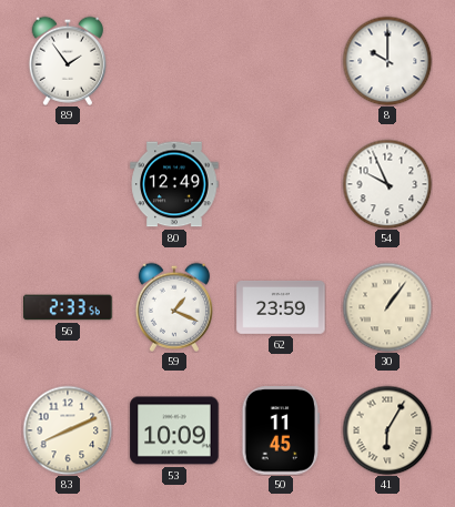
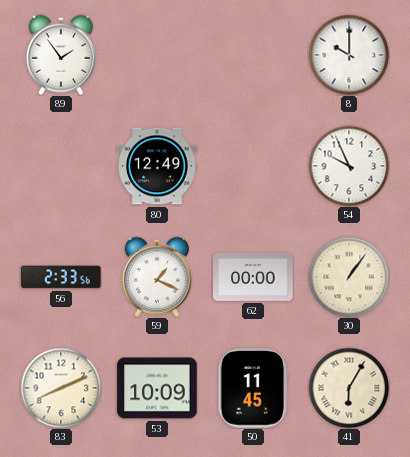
62: 23:59 -> 00:00 (253, 277)
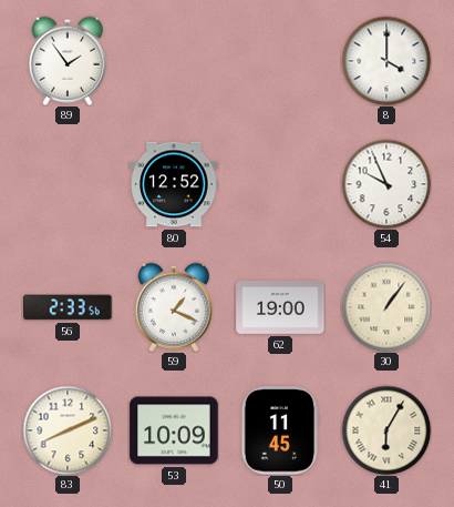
8: 10:00 -> 4:00 (386, 61)
80: 12:49 -> 12:52 (174, 184)
62: 00:00 -> 19:00 (280, 307)
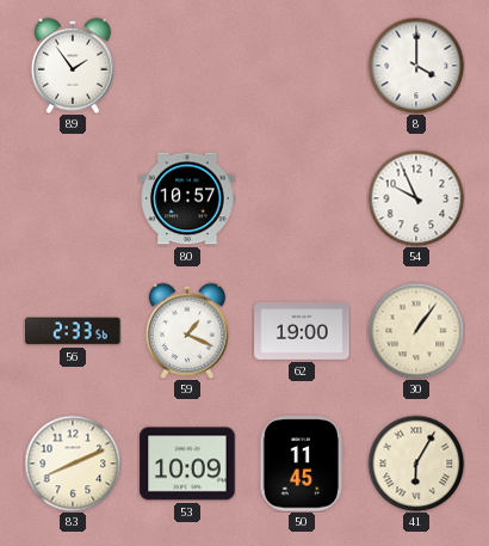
80: 12:52 -> 10:57 (187, 198)
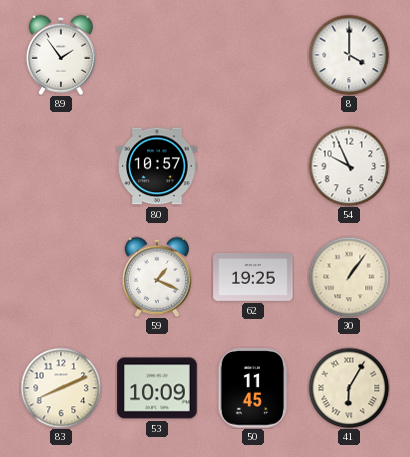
56: 2:33 -> none (73, 331)
62: 19:00 -> 19:25 (253, 277)
